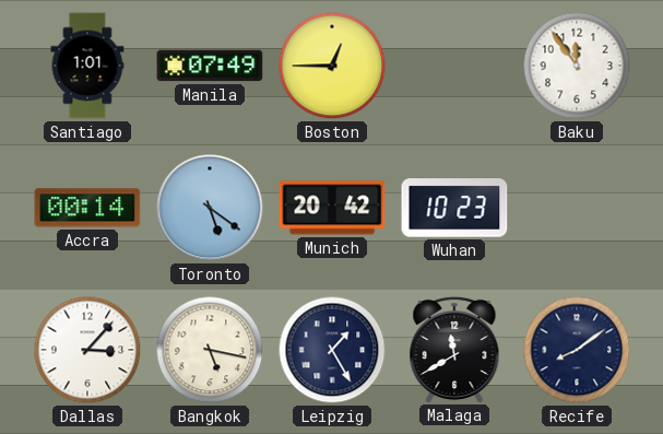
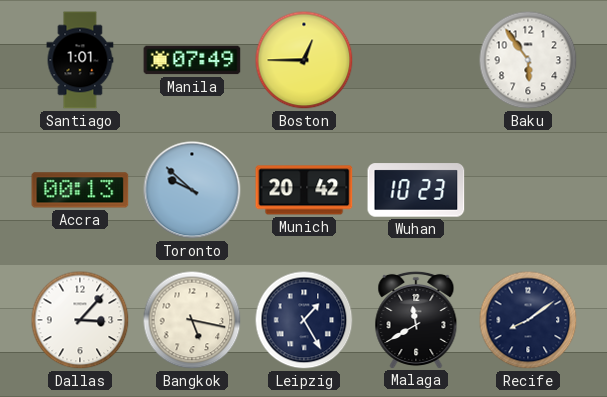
Baku: 11:54 -> 5:54 (528, 60)
Accra: 00:14 -> 00:13 (80, 190)
Toronto: 5:21 -> 9:52 (192, 190)
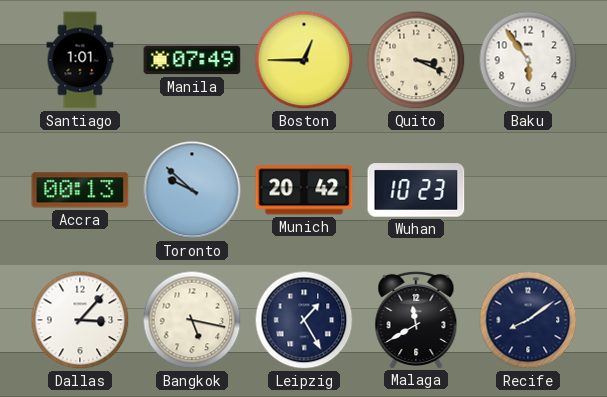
Quito: none -> 3:19 (416, 60)
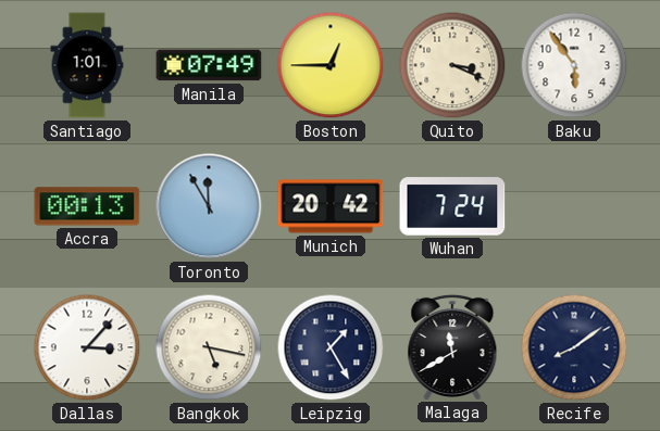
Toronto: 9:52 -> 11:55 (209, 206)
Wuhan: 10:23 -> 7:24 (452, 206)
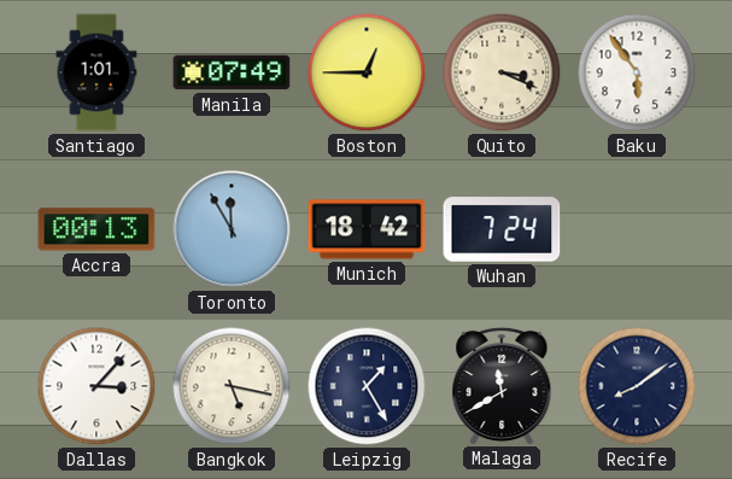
Munich: 20:42 -> 18:42 (367, 229)
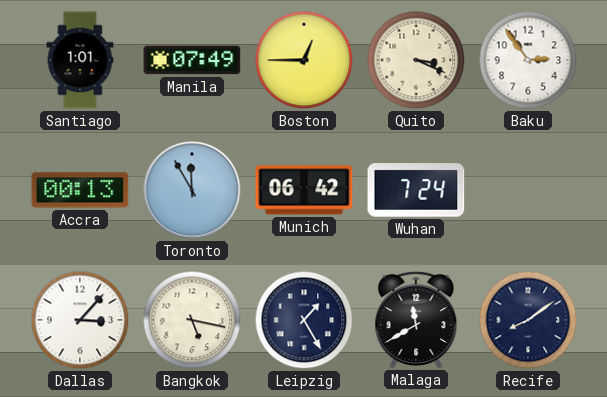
Baku: 5:54 -> 2:54 (528, 60)
Munich: 18:42 -> 06:42 (304, 190)
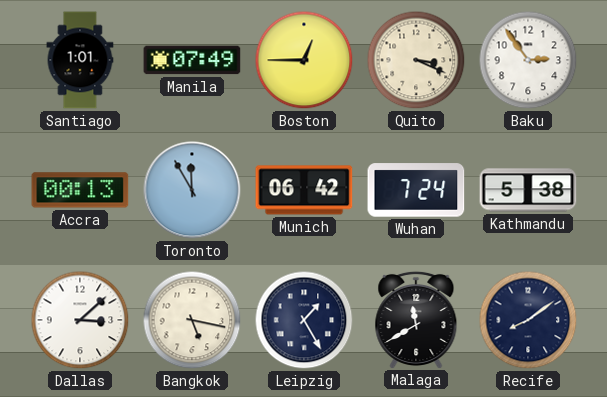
Kathmandu: none -> 5:38 (528, 190)
Dallas: 3:07 -> 3:08 (80, 320)
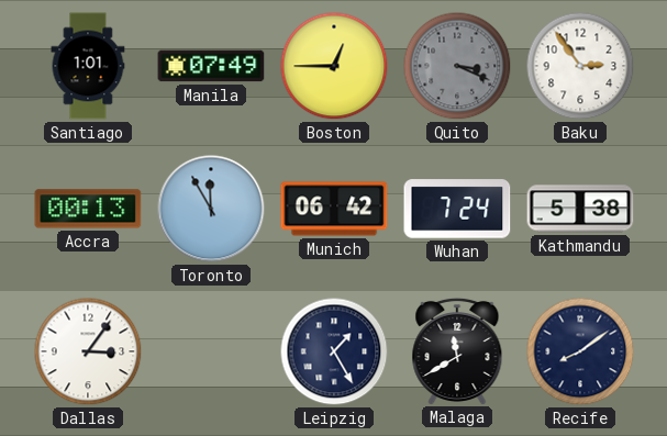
Quito dial: cream -> grey (457, 66)
Dallas: 3:08 -> 3:06 (88, 351)
Bangkok: 5:17 -> none (192, 320)
